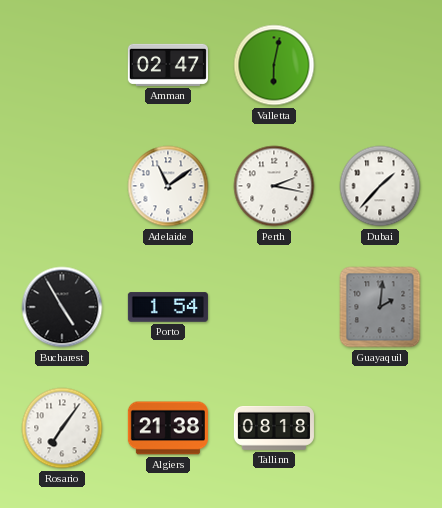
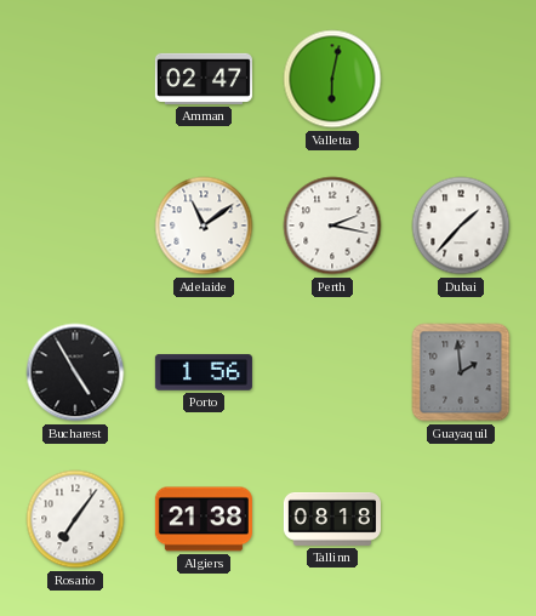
Porto: 1:54 -> 1:56 (204, 372)
Guayaquil: 2:01 -> 1:59 (461, 372)
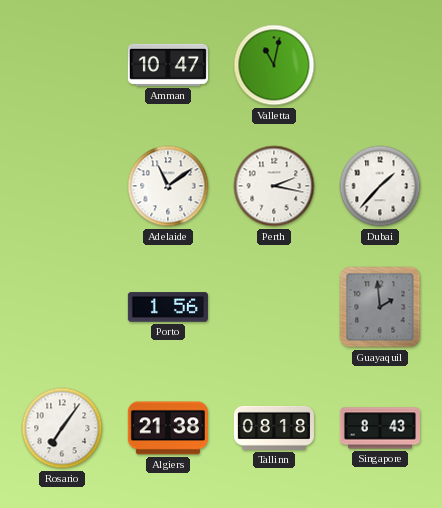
Amman: 02:47 -> 10:47 (168, 65)
Valletta: 6:02 -> 11:02 (274, 65)
Bucharest: 4:55 -> none (75, 372)
Singapore: none -> 8:43 (380, 428)
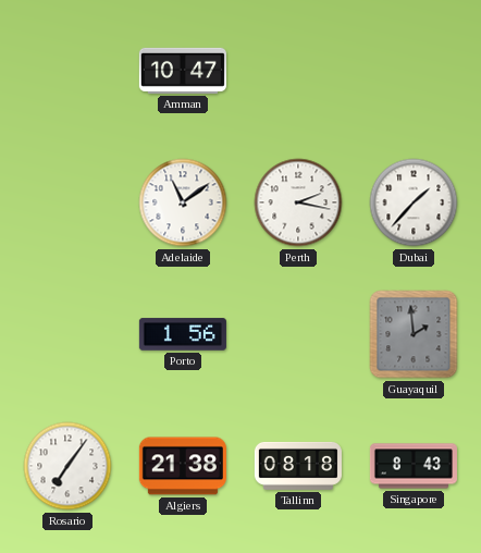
Valletta: 11:02 -> none (274, 65)
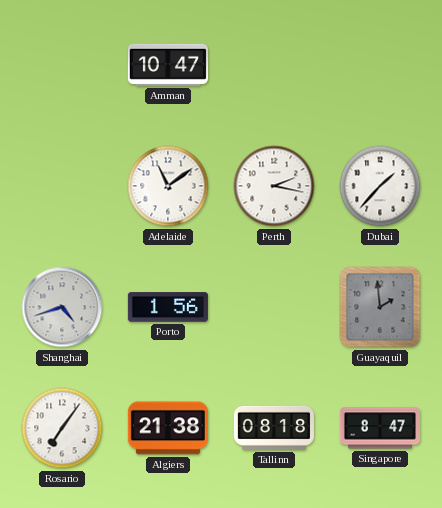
Shanghai: none -> 4:42 (62, 307)
Singapore: 8:43 -> 8:47 (380, 428)
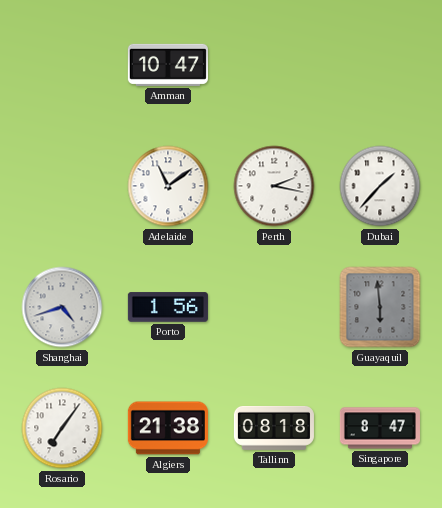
Guayaquil: 1:59 -> 5:59 (380, 307)
